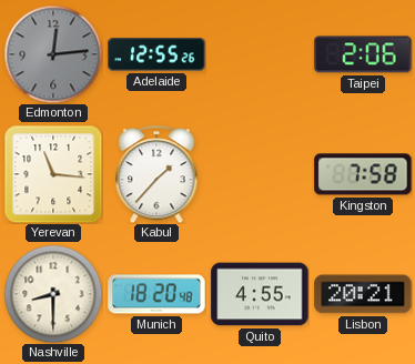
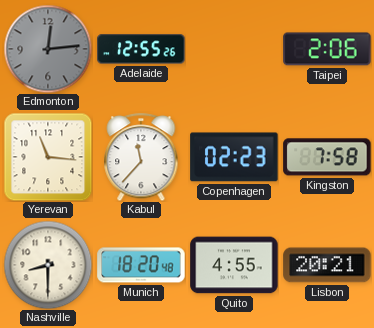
Kabul: 1:37 -> 11:37 (141, 157)
Copenhagen: none -> 02:23 (234, 157)
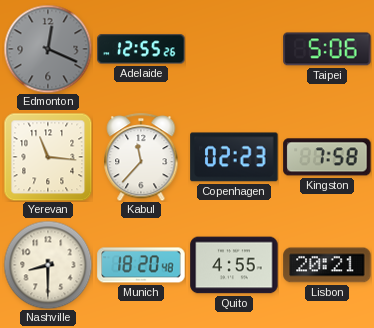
Edmonton: 12:14 -> 12:19 (48, 49)
Taipei: 2:06 -> 5:06 (327, 49)
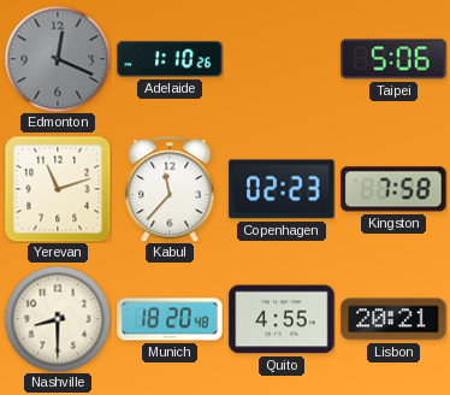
Adelaide: 12:55 -> 1:10 (170, 59)
Yerevan: 11:16 -> 11:12 (58, 189)
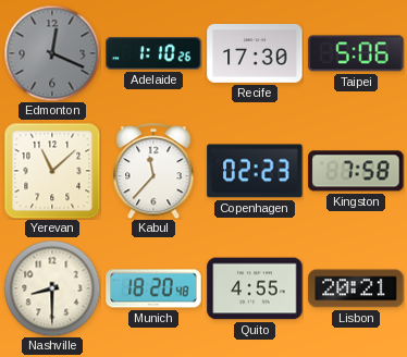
Recife: none -> 17:30 (255, 54)
Yerevan: 11:12 -> 11:08 (52, 171)
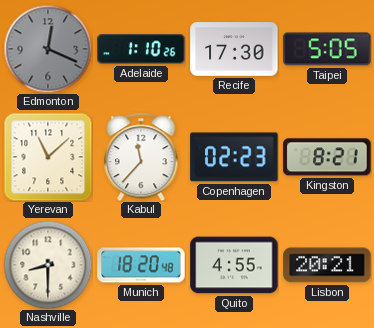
Taipei: 5:06 -> 5:05 (327, 49)
Kingston: 7:58 -> 8:21 (327, 157)
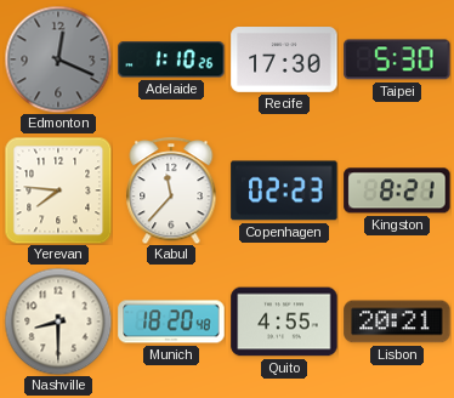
Taipei: 5:05 -> 5:30 (397, 59)
Yerevan: 11:08 -> 7:46 (58, 191)
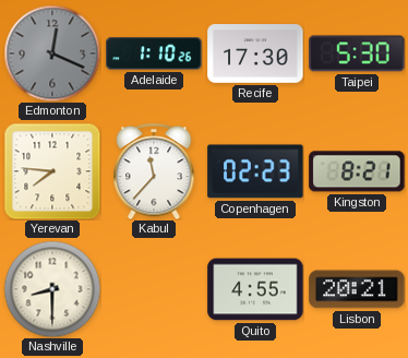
Munich: 18:20 -> none (171, 322)
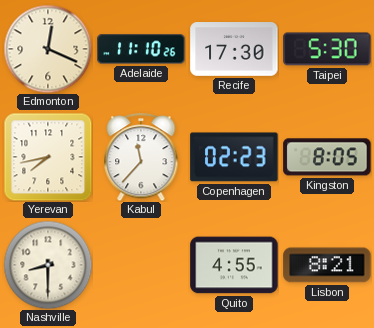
Edmonton dial: grey -> cream (48, 49)
Adelaide: 1:10 -> 11:10 (141, 49)
Yerevan: 7:46 -> 7:43 (48, 157)
Kingston: 8:21 -> 8:05 (327, 157)
Lisbon: 20:21 -> 8:21 (327, 265)
